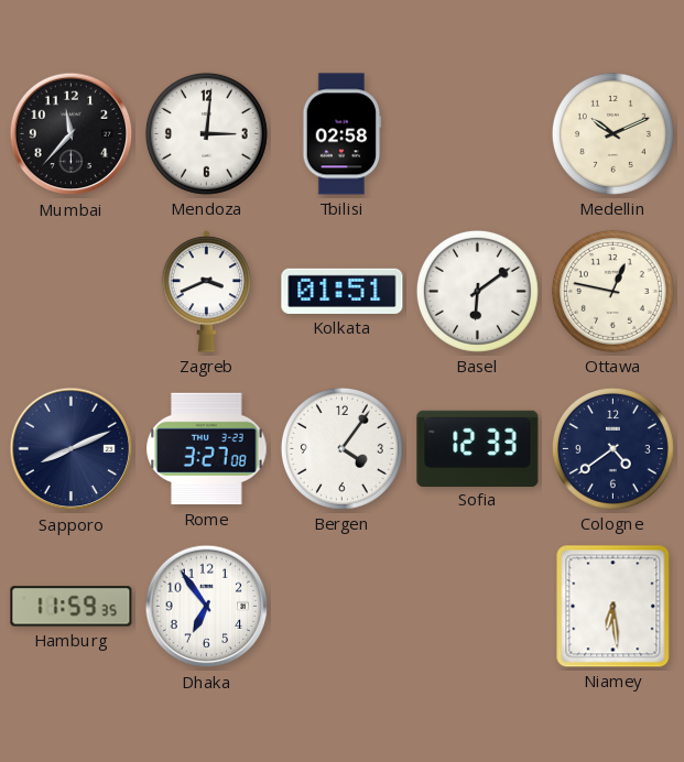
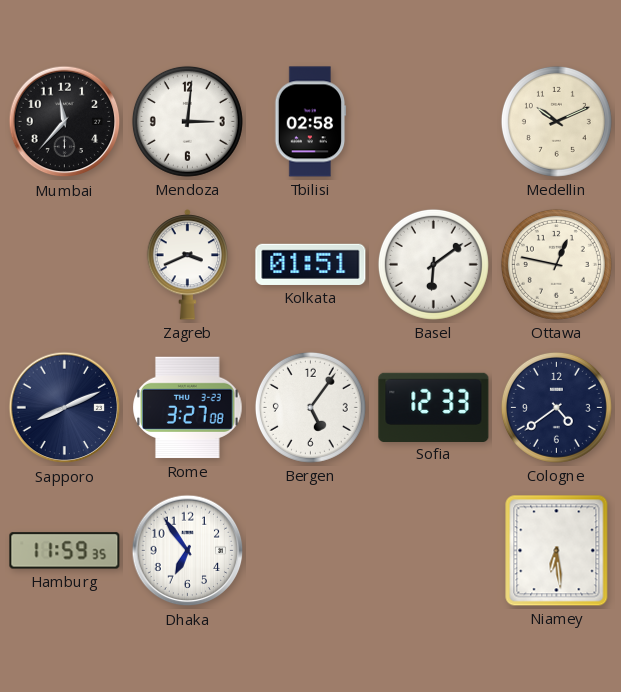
Bergen: 4:06 -> 5:06 (310, 407)
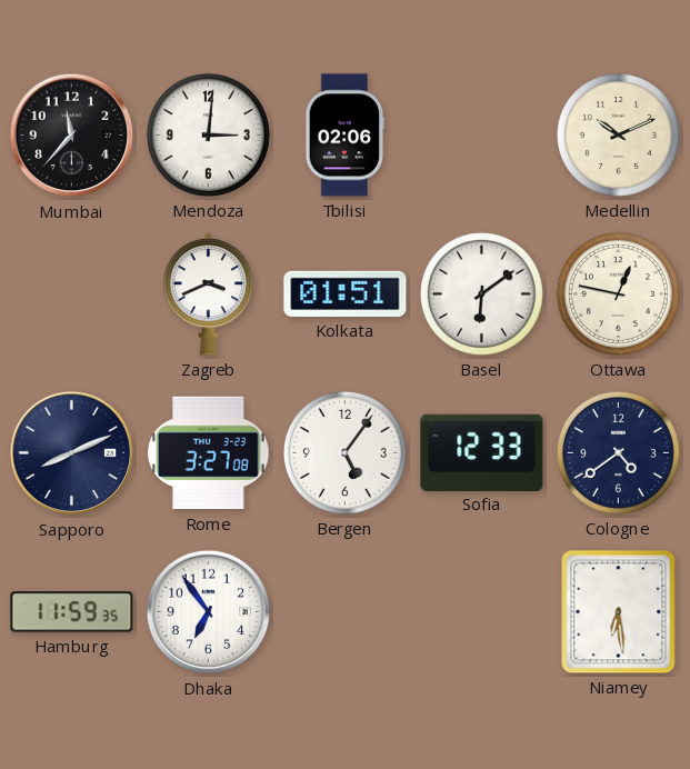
Tbilisi: 02:58 -> 02:06 (346, 136)
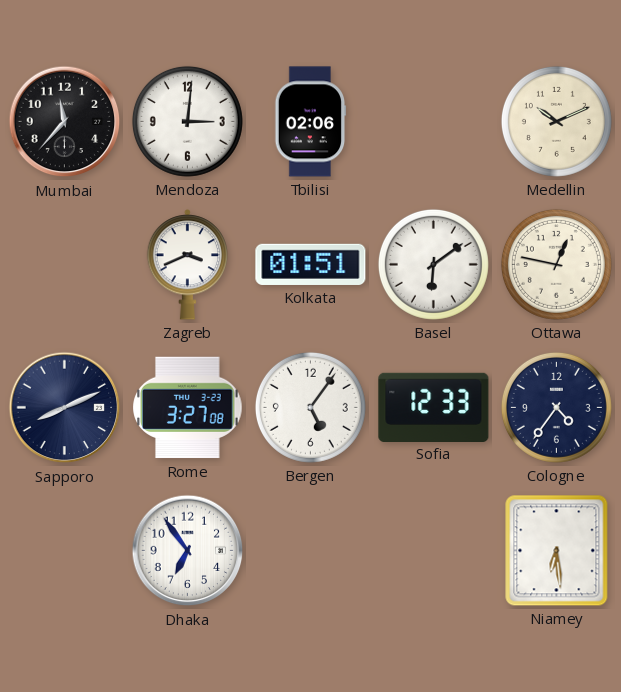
Cologne: 4:39 -> 4:36 (556, 407)
Hamburg: 11:59 -> none (72, 612)
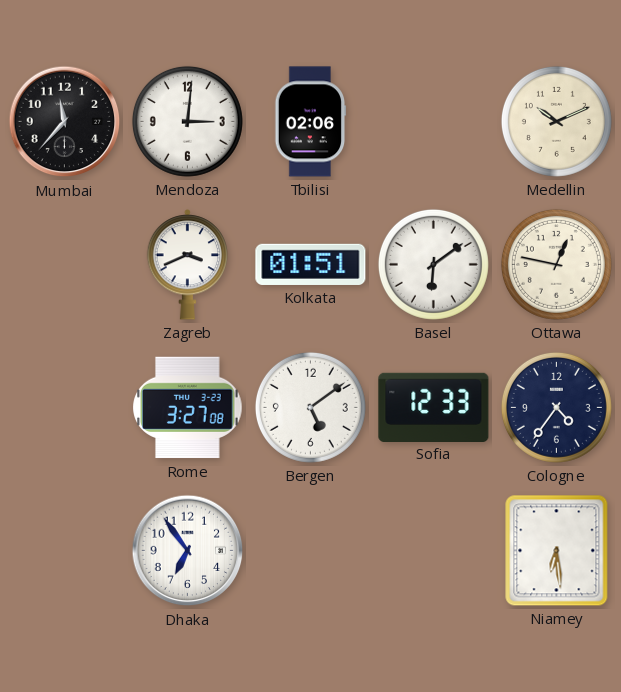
Sapporo: 8:11 -> none (65, 408)
Bergen: 5:06 -> 5:09 (310, 407)
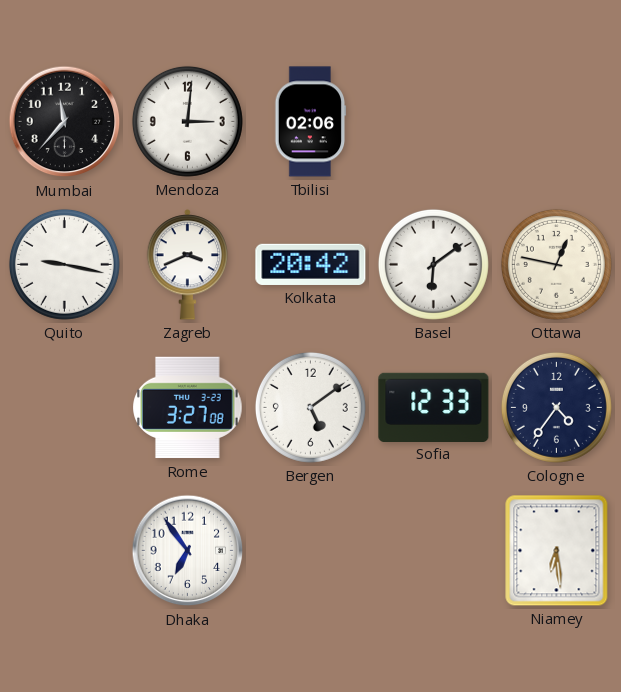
Medellin: 10:11 -> none (556, 121)
Quito: none -> 9:17 (64, 264)
Kolkata: 01:51 -> 20:42 (311, 264)
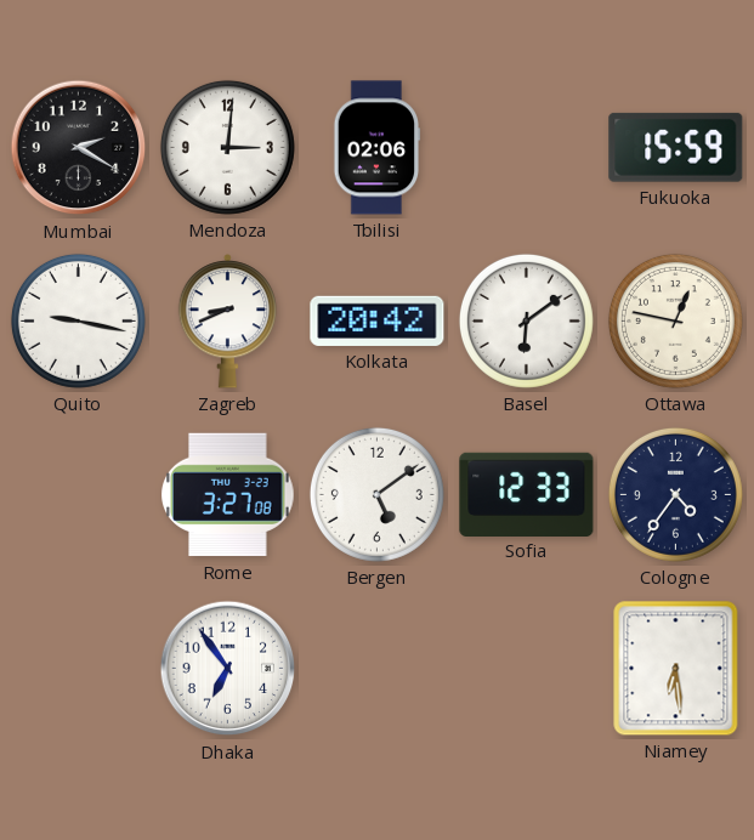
Mumbai: 11:37 -> 2:20 (79, 148)
Fukuoka: none -> 15:59 (676, 147)
Zagreb: 3:41 -> 8:41 (228, 322)
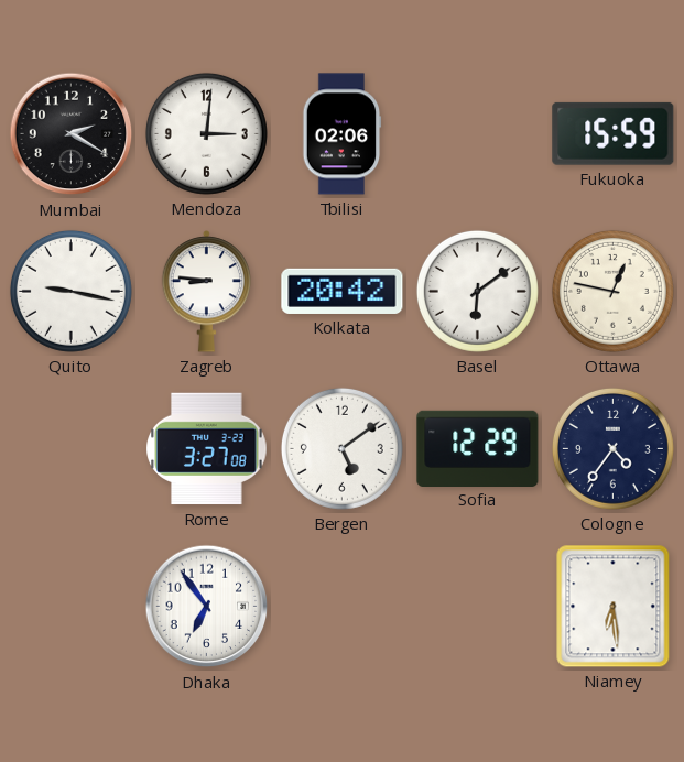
Zagreb: 8:41 -> 8:46 (207, 292)
Sofia: 12:33 -> 12:29 (478, 448)
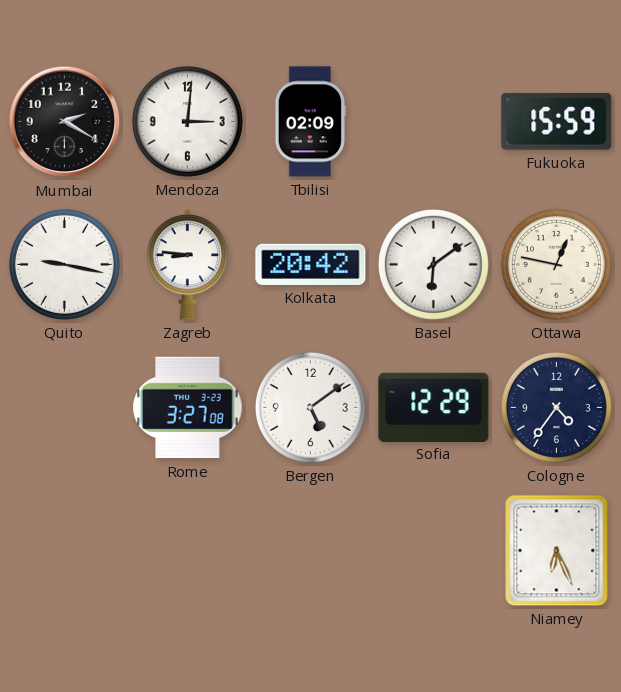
Tbilisi: 02:06 -> 02:09 (311, 122)
Dhaka: 6:54 -> none (207, 607)
Niamey: 6:29 -> 6:26 (557, 551)
